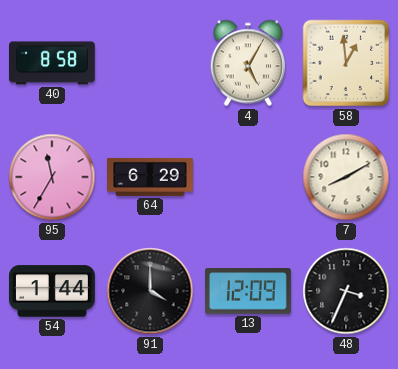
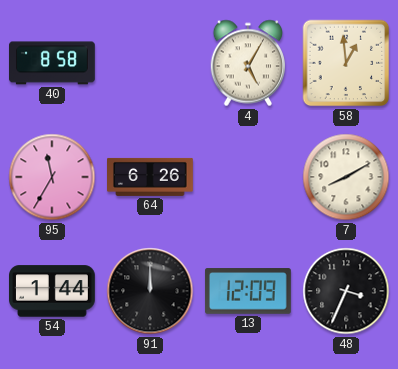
64: 6:29 -> 6:26 (151, 177)
91: 4:00 -> 12:00 (150, 291)
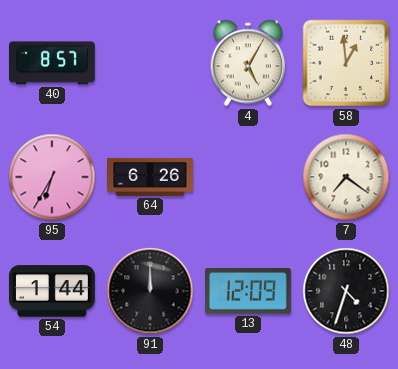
40: 8:58 -> 8:57 (53, 63)
95: 11:35 -> 6:35 (52, 177)
7: 8:10 -> 7:21 (346, 177)
48: 3:34 -> 4:33 (346, 291)
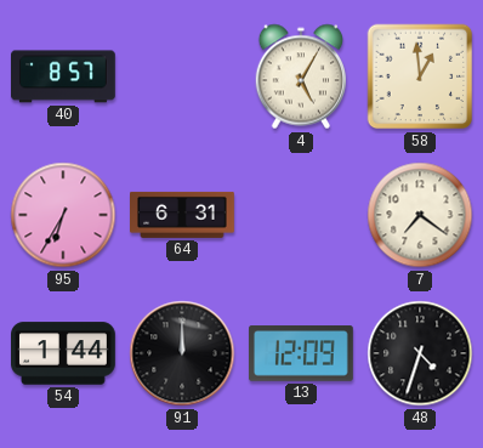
64: 6:26 -> 6:31 (183, 215)
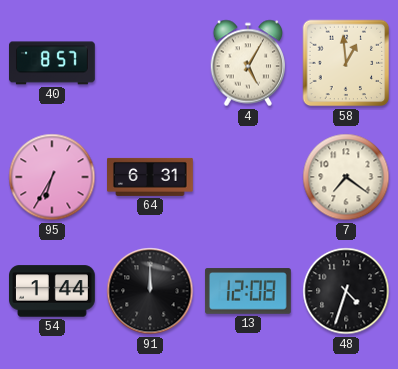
13: 12:09 -> 12:08 (249, 291)
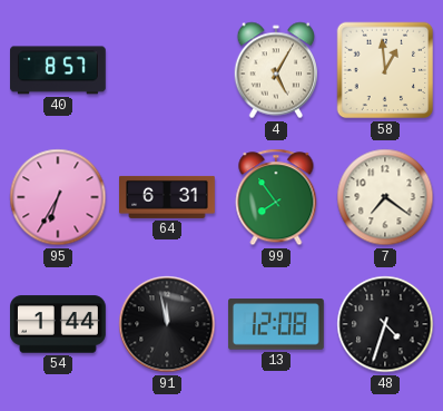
99: none -> 7:54 (276, 197)
91: 12:00 -> 11:58 (167, 324)
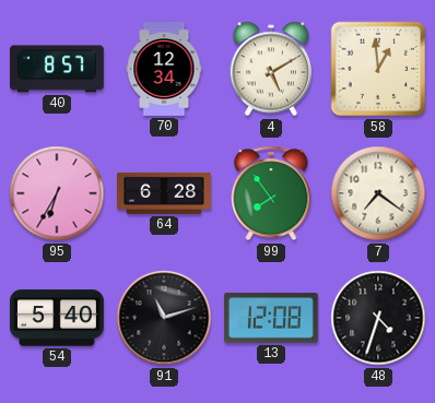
70: none -> 12:34 (164, 70)
4: 5:05 -> 5:10 (271, 69)
64: 6:31 -> 6:28 (165, 193)
54: 1:44 -> 5:40 (58, 318)
91: 11:58 -> 11:12 (164, 318)
